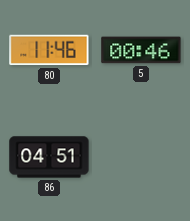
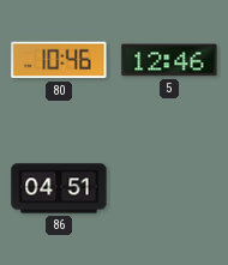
80: 11:46 -> 10:46 (59, 60)
5: 00:46 -> 12:46 (169, 60)
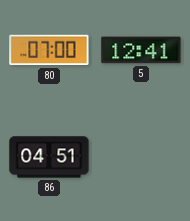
80: 10:46 -> 07:00 (49, 50)
5: 12:46 -> 12:41 (141, 50)
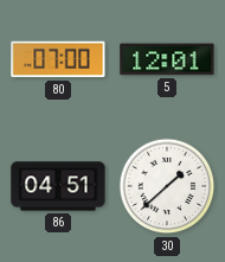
5: 12:41 -> 12:01 (167, 59)
30: none -> 1:38 (167, 186)
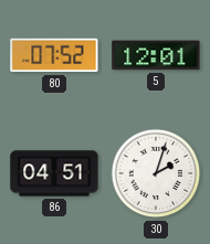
80: 07:00 -> 07:52 (54, 55)
30: 1:38 -> 2:03 (156, 173)
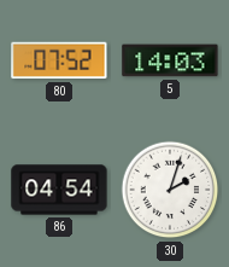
5: 12:01 -> 14:03 (170, 60)
86: 04:51 -> 04:54 (59, 190)
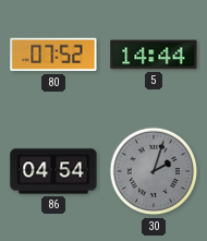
5: 14:03 -> 14:44 (154, 55)
30 dial: white -> grey (154, 171)
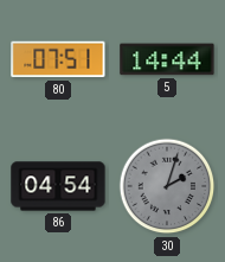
80: 07:52 -> 07:51 (58, 59)
